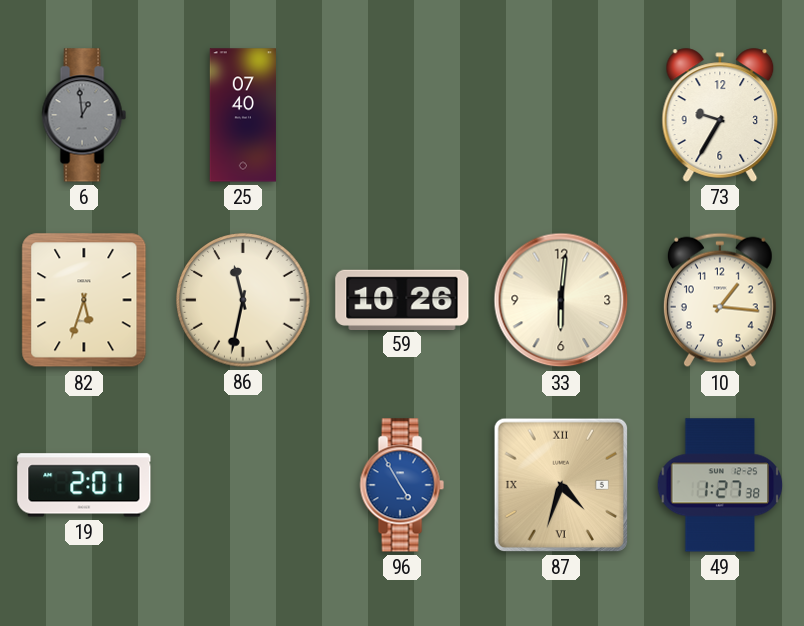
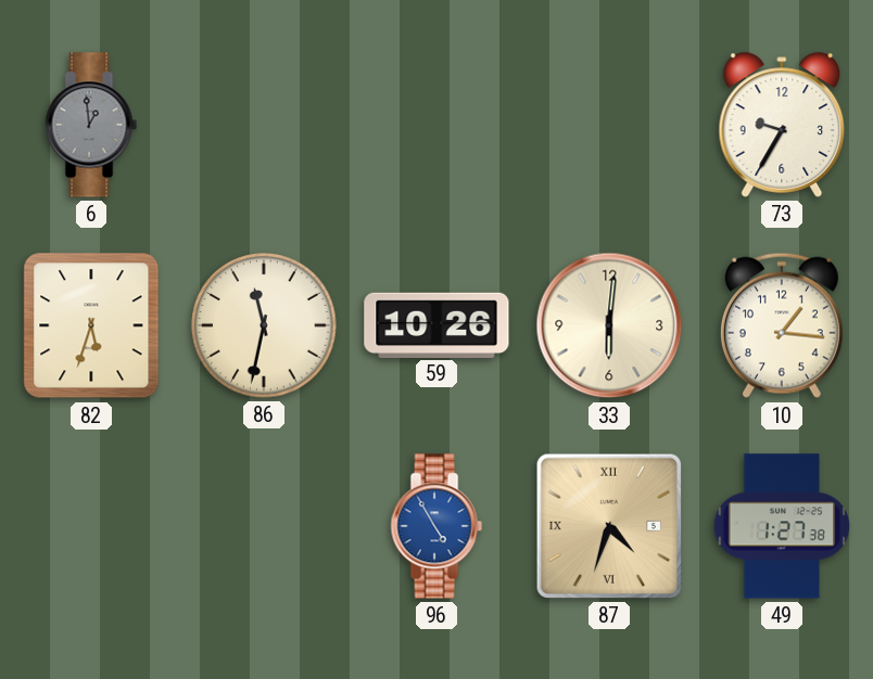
25: 07:40 -> none (242, 115)
19: 2:01 -> none (84, 485)
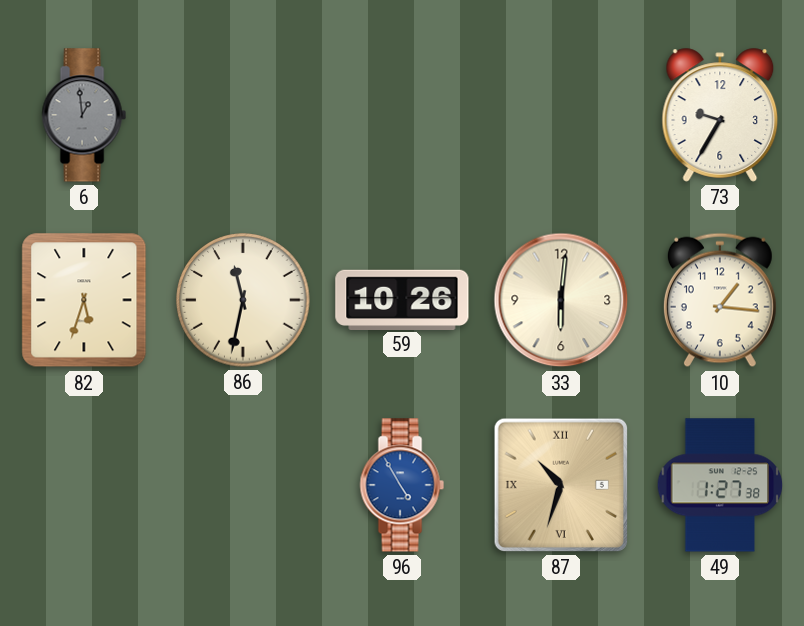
87: 4:33 -> 10:33 (561, 485)
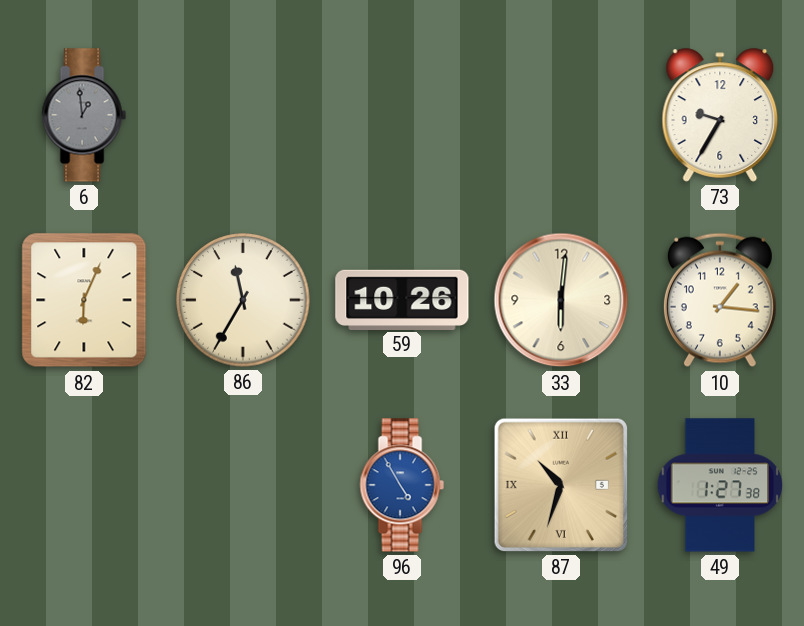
82: 5:33 -> 6:04 (84, 300)
86: 11:32 -> 11:35 (243, 300)
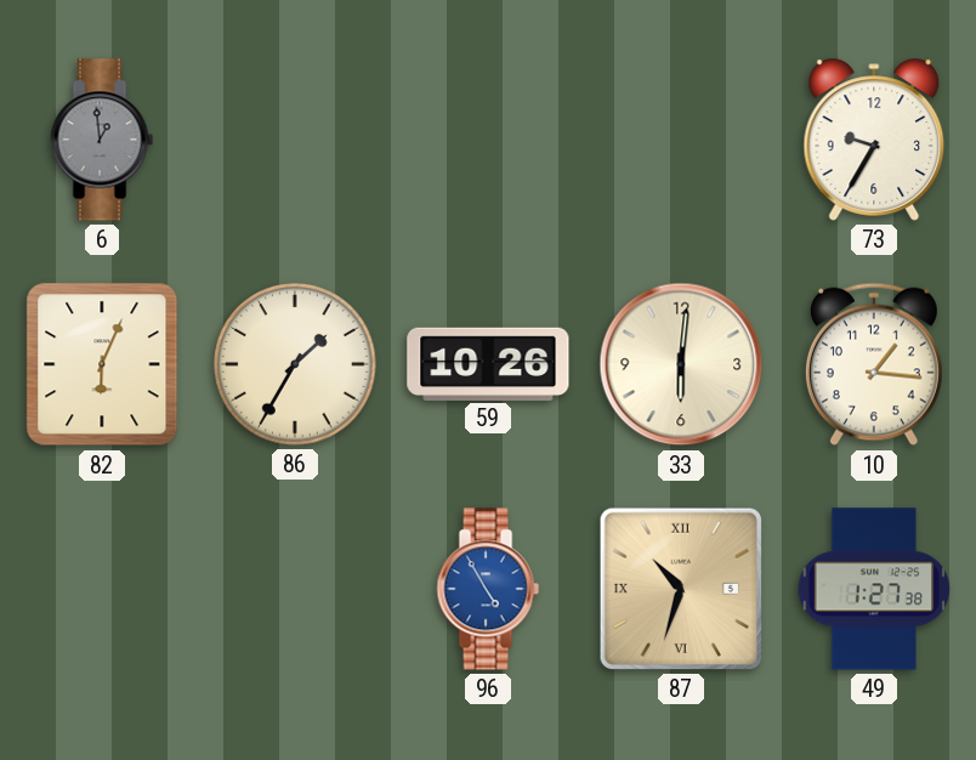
86: 11:35 -> 1:35 (295, 364)
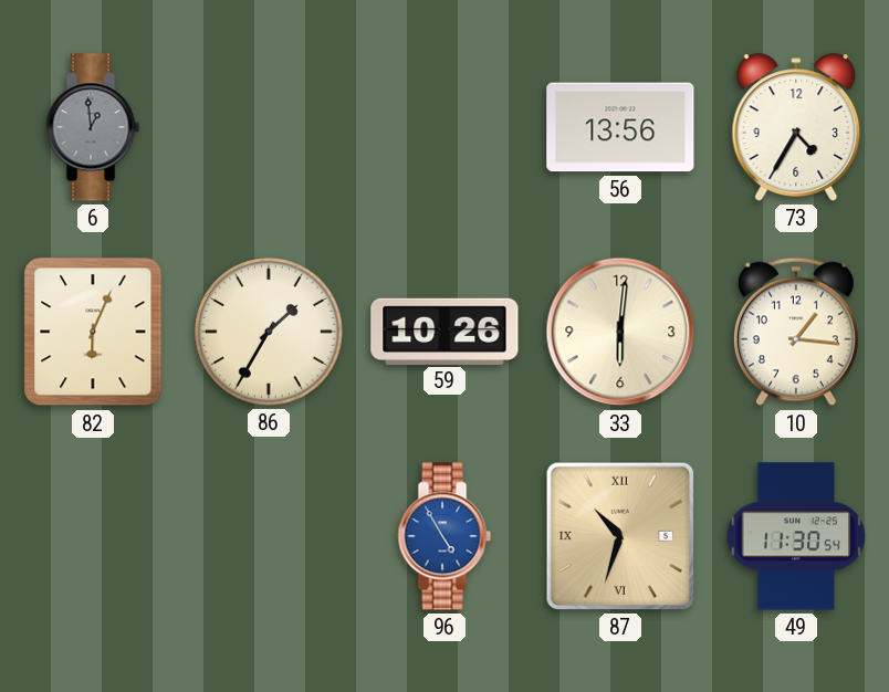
56: none -> 13:56 (620, 127)
73: 9:35 -> 4:35 (796, 127)
49: 1:27 -> 11:30 (796, 536)
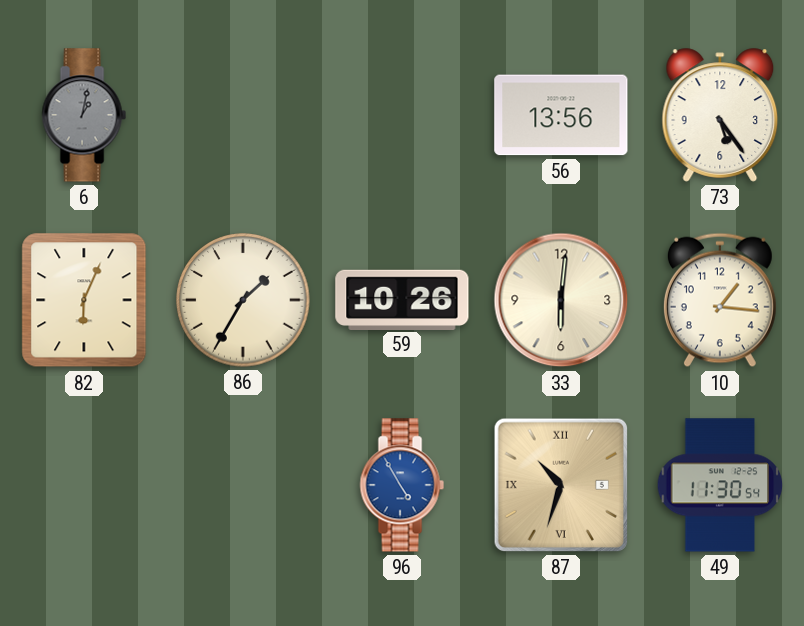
6: 12:59 -> 1:02 (84, 115)
73: 4:35 -> 5:24 (720, 115)
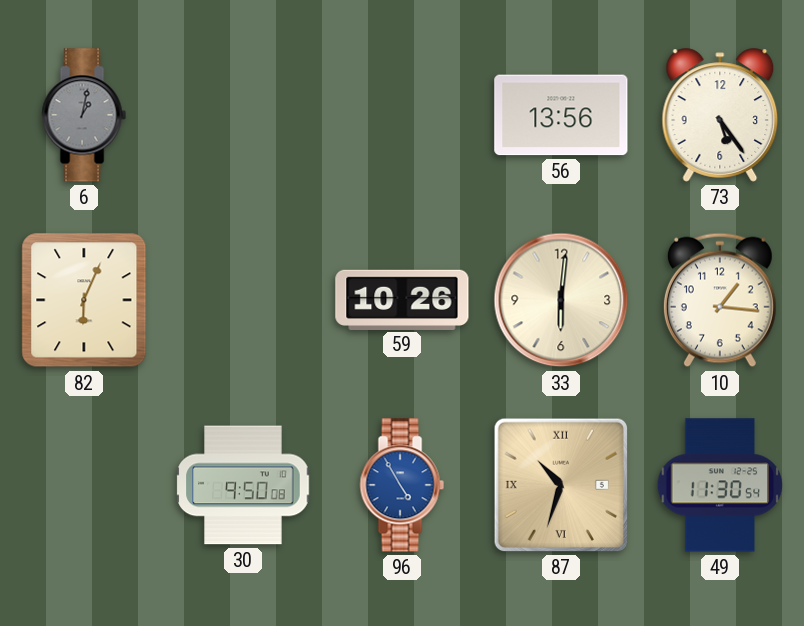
86: 1:35 -> none (243, 300)
30: none -> 9:50 (243, 485)
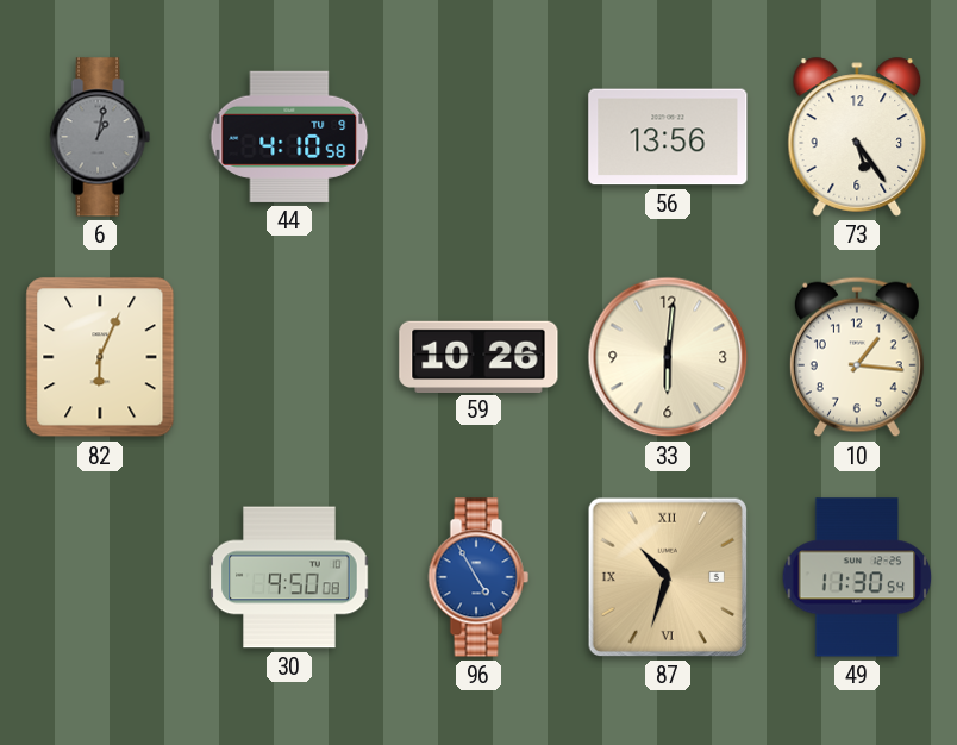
44: none -> 4:10 (289, 137)
